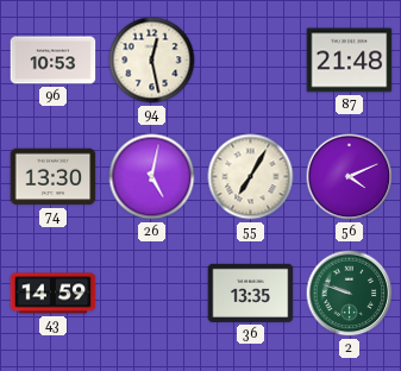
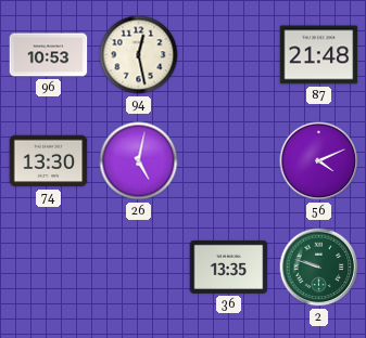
55: 7:05 -> none (251, 177)
43: 14:59 -> none (54, 294)
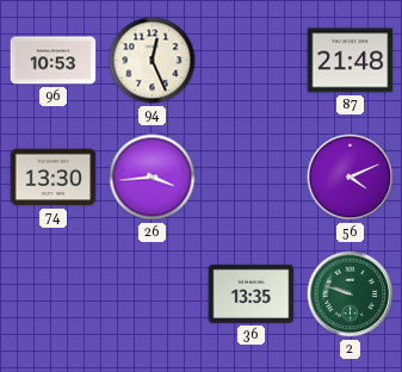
94: 12:28 -> 12:26 (153, 61)
26: 5:02 -> 3:44 (153, 178)
